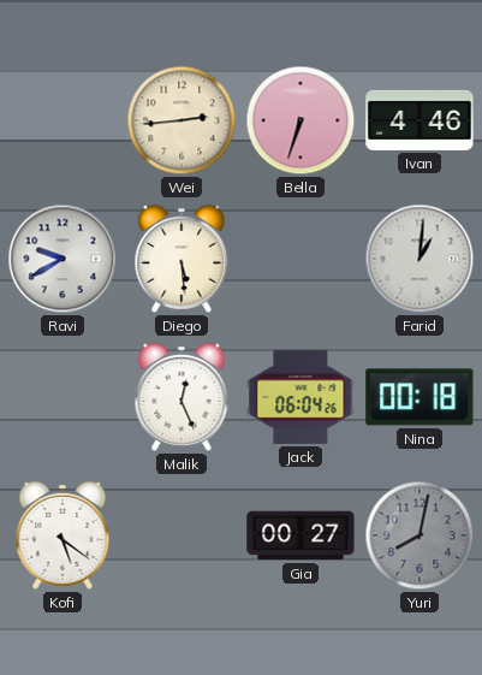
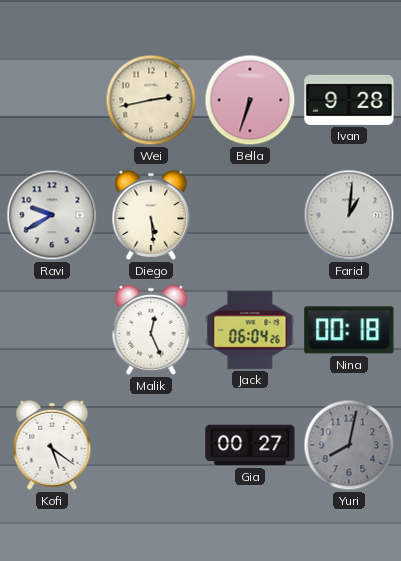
Wei: 2:44 -> 2:43 (151, 100)
Ivan: 4:46 -> 9:28 (349, 100)
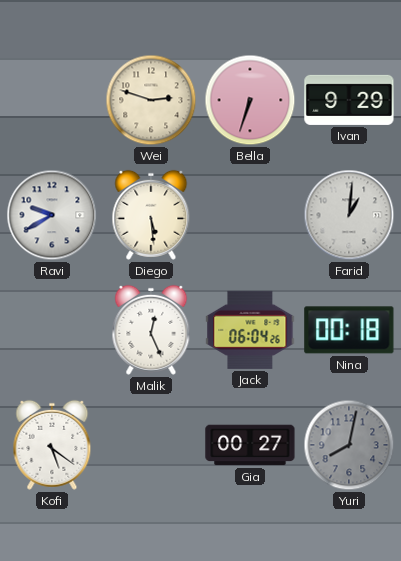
Wei: 2:43 -> 2:48 (151, 100)
Ivan: 9:28 -> 9:29 (349, 100)
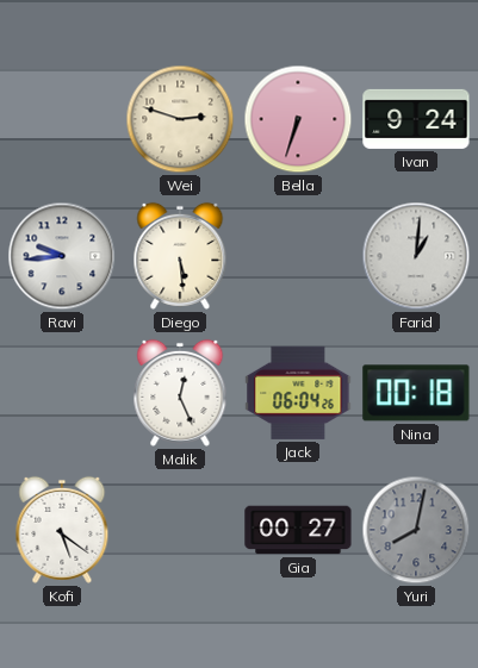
Ivan: 9:29 -> 9:24 (416, 119)
Ravi: 9:40 -> 9:44 (62, 256)
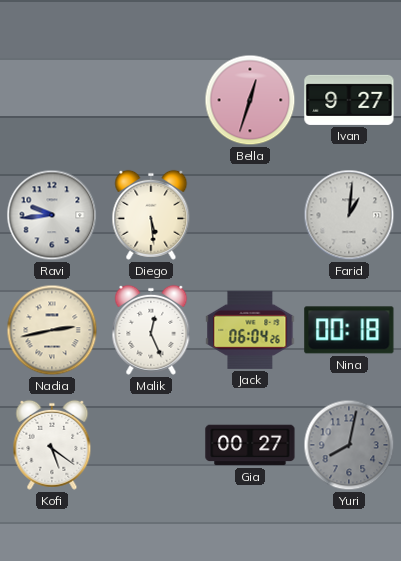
Wei: 2:48 -> none (180, 119)
Bella: 6:33 -> 12:33 (250, 100)
Ivan: 9:24 -> 9:27 (349, 100)
Nadia: none -> 2:43 (52, 330)
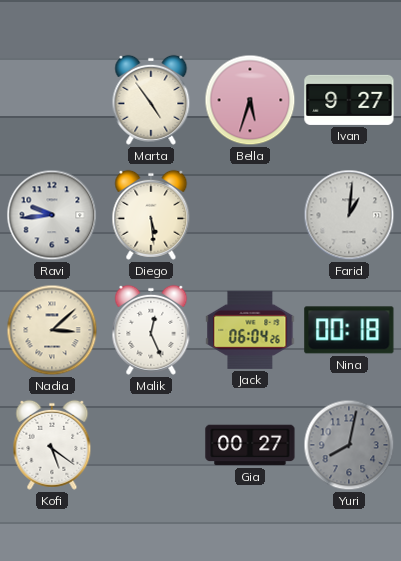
Marta: none -> 4:54 (151, 100)
Bella: 12:33 -> 5:33 (250, 100)
Nadia: 2:43 -> 3:08 (52, 330)
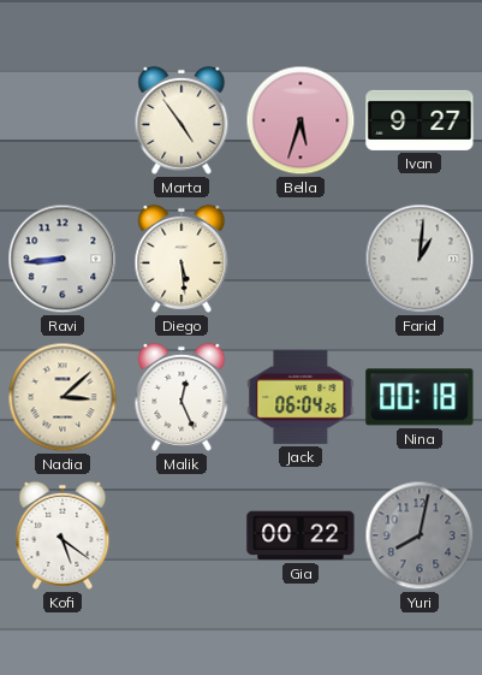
Ravi: 9:44 -> 8:44 (63, 259)
Gia: 00:27 -> 00:22 (300, 535)
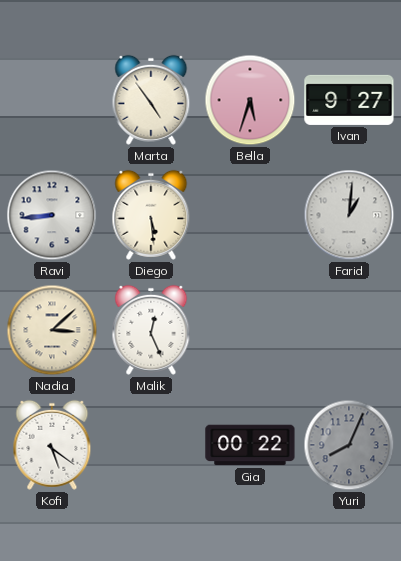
Jack: 06:04 -> none (300, 397)
Nina: 00:18 -> none (419, 397)
Yuri: 8:02 -> 8:04 (349, 445)
